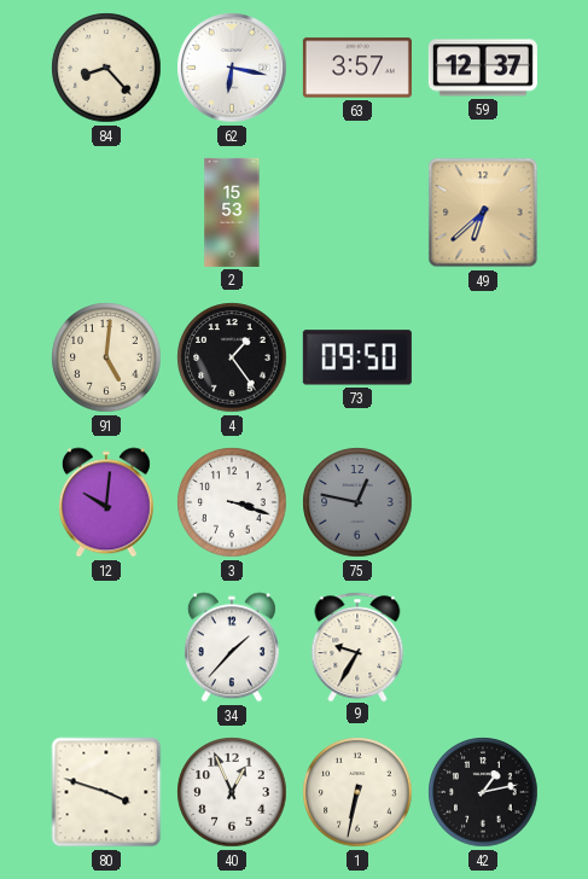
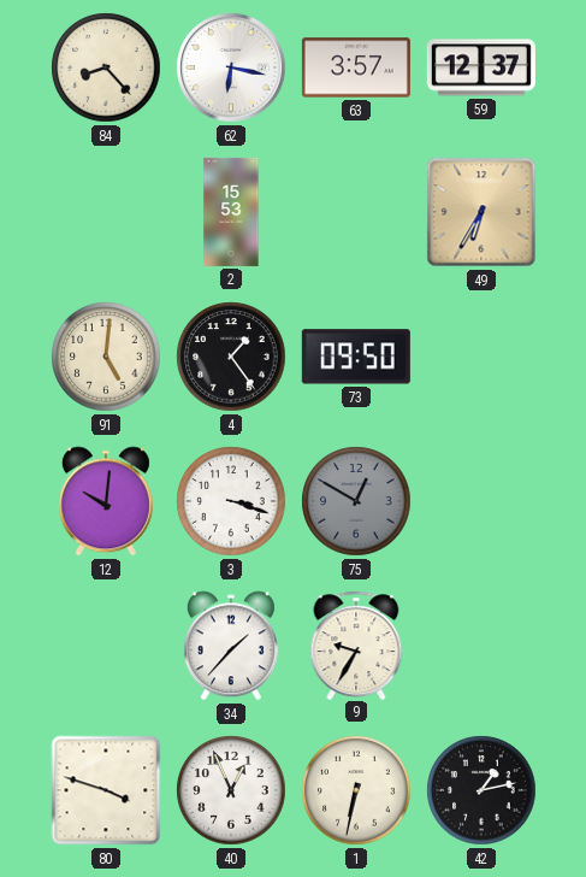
49: 6:38 -> 6:35 (481, 212)
75: 12:47 -> 12:50 (356, 501)
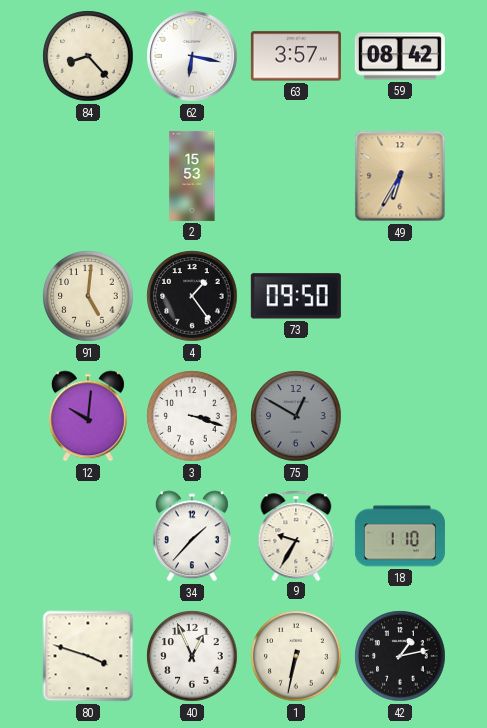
59: 12:37 -> 08:42 (400, 56)
18: none -> 1:10 (400, 536)
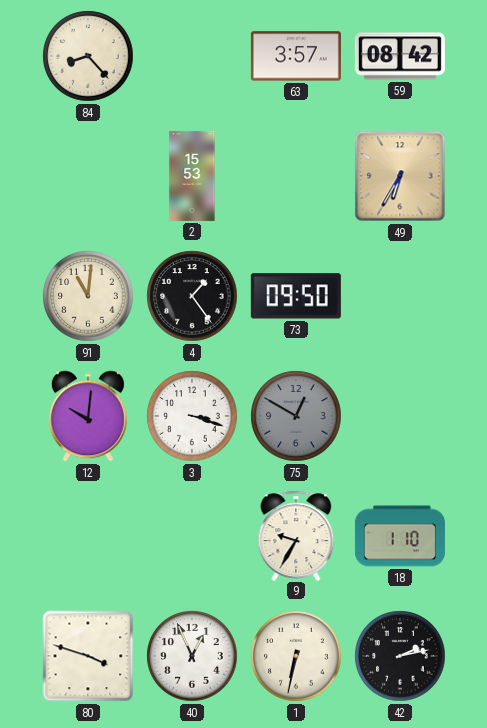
62: 6:17 -> none (192, 56)
91: 5:01 -> 11:01 (88, 296)
34: 1:37 -> none (192, 536)
42: 1:13 -> 2:13 (400, 656)
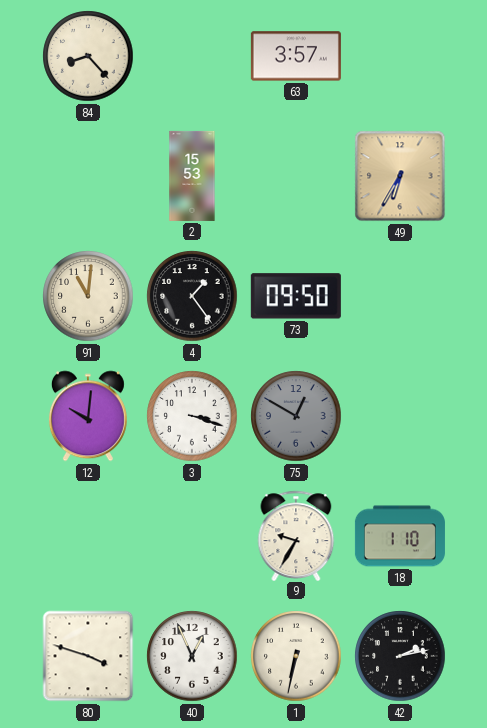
59: 08:42 -> none (400, 56)
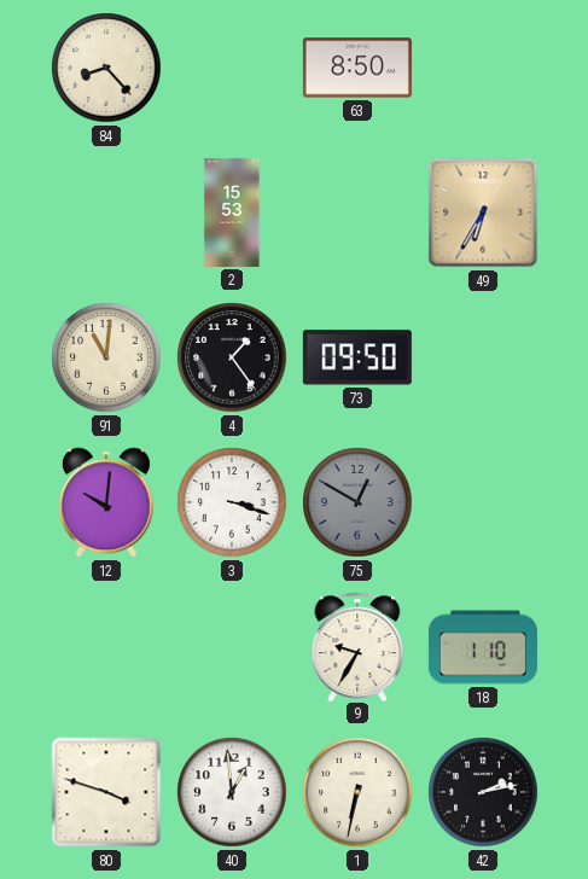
63: 3:57 -> 8:50 (357, 68)
40: 12:56 -> 12:59 (232, 792)
